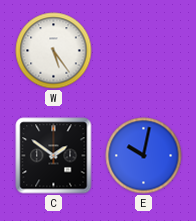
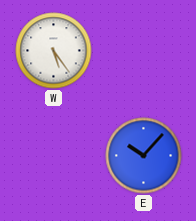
C: 1:51 -> none (54, 156)
E: 10:02 -> 10:07 (144, 156)
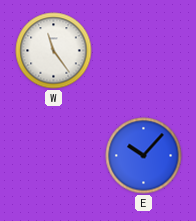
W: 5:24 -> 11:24 (54, 51)
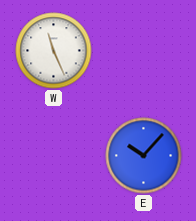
W: 11:24 -> 11:26 (54, 51)
